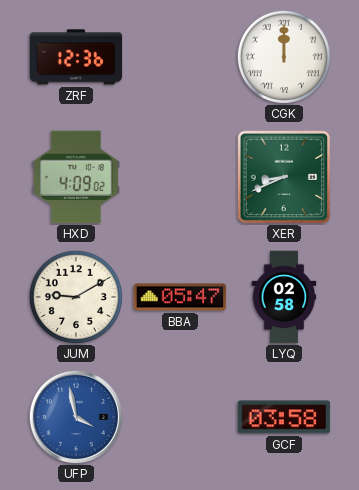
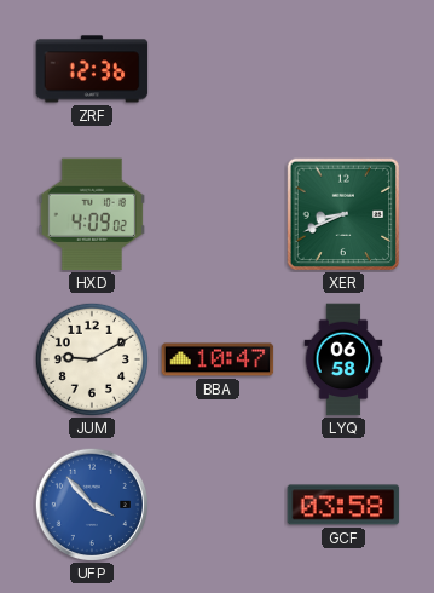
CGK: 12:00 -> none (284, 57)
BBA: 05:47 -> 10:47 (218, 359)
LYQ: 02:58 -> 06:58 (343, 359)
UFP: 3:58 -> 3:53 (91, 503)
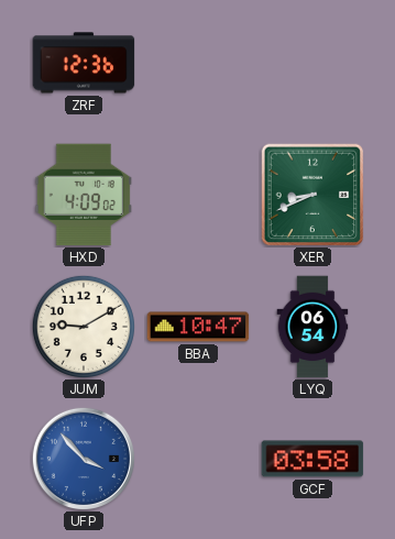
LYQ: 06:58 -> 06:54 (312, 327)
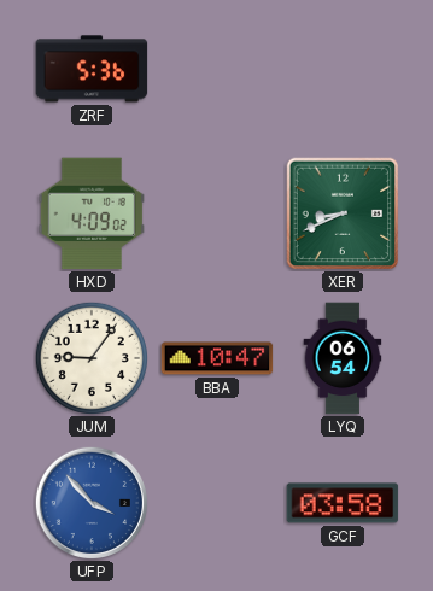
ZRF: 12:36 -> 5:36 (92, 69)
JUM: 9:10 -> 9:06 (92, 358)
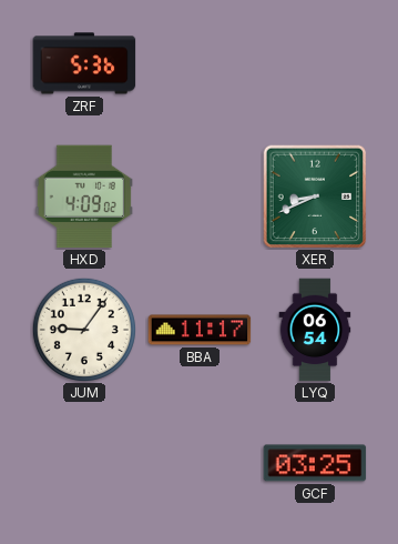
BBA: 10:47 -> 11:17 (200, 330)
UFP: 3:53 -> none (90, 502)
GCF: 03:58 -> 03:25 (315, 463)
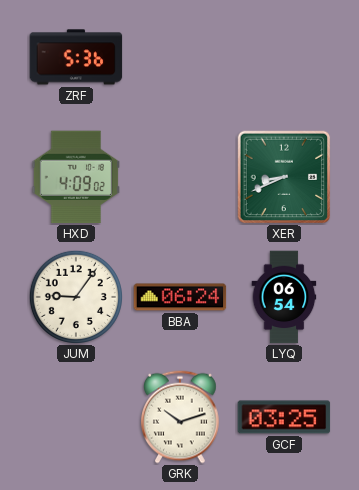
BBA: 11:17 -> 06:24 (180, 297)
GRK: none -> 10:12 (181, 417)
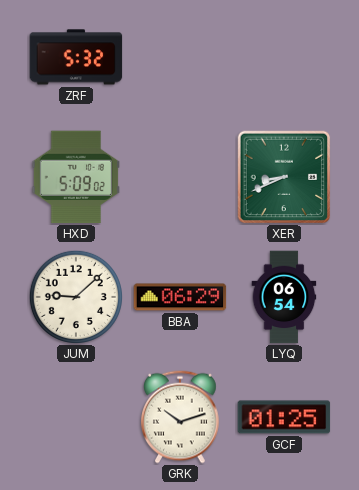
ZRF: 5:36 -> 5:32 (76, 57)
HXD: 4:09 -> 5:09 (76, 177)
JUM: 9:06 -> 9:08 (76, 297)
BBA: 06:24 -> 06:29 (180, 297)
GCF: 03:25 -> 01:25 (284, 417)
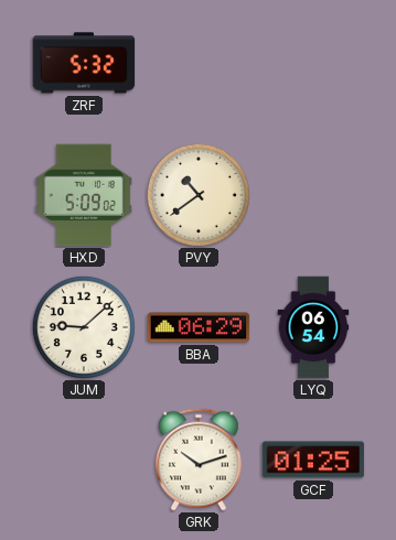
PVY: none -> 10:39 (199, 195)
XER: 8:41 -> none (284, 177)
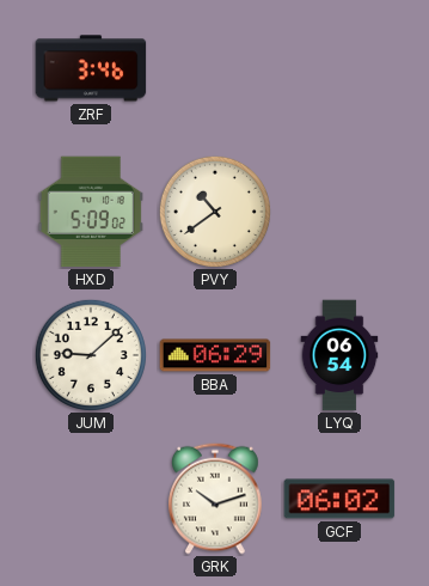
ZRF: 5:32 -> 3:46 (91, 68)
GCF: 01:25 -> 06:02 (339, 499)
